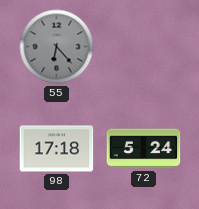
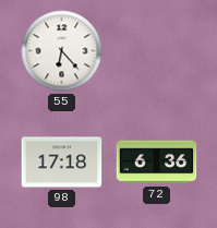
55 dial: grey -> white (62, 51)
72: 5:24 -> 6:36 (157, 163)
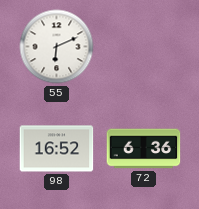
55: 6:23 -> 6:11 (57, 47)
98: 17:18 -> 16:52 (57, 149)
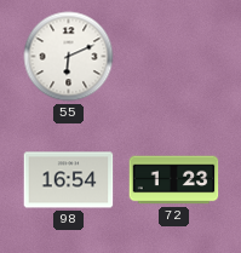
98: 16:52 -> 16:54 (69, 180)
72: 6:36 -> 1:23 (174, 180)
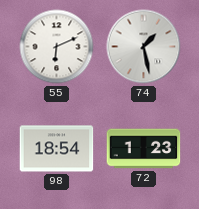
74: none -> 1:28 (144, 47)
98: 16:54 -> 18:54 (57, 149)
